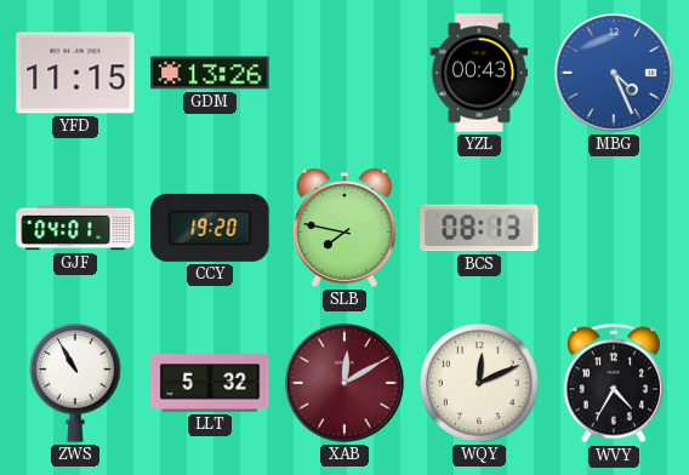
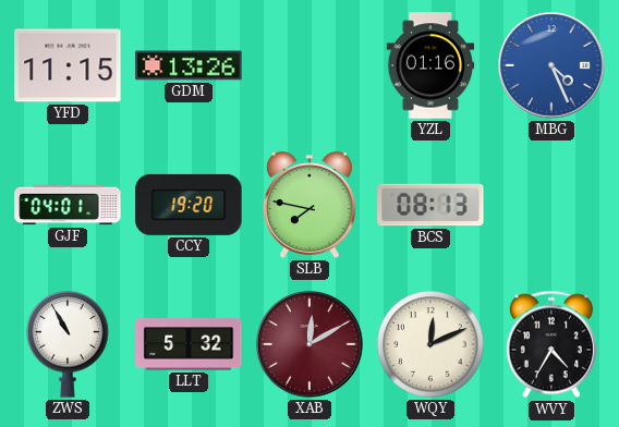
YZL: 00:43 -> 01:16 (430, 65)
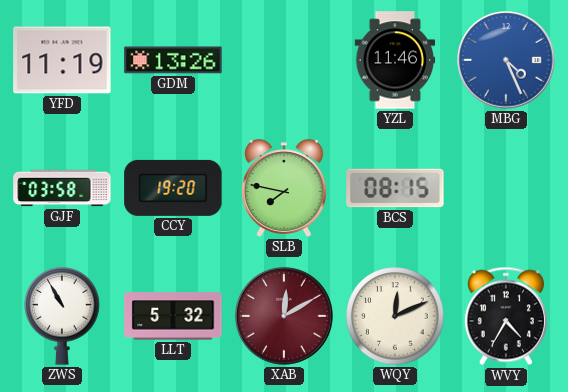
YFD: 11:15 -> 11:19 (62, 60)
YZL: 01:16 -> 11:46 (395, 60)
GJF: 04:01 -> 03:58 (62, 188)
BCS: 08:13 -> 08:15 (395, 188)
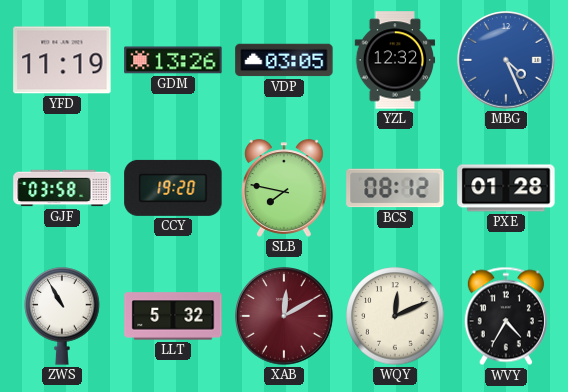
VDP: none -> 03:05 (284, 60)
YZL: 11:46 -> 12:32 (395, 60)
BCS: 08:15 -> 08:12 (395, 188)
PXE: none -> 01:28 (506, 188)
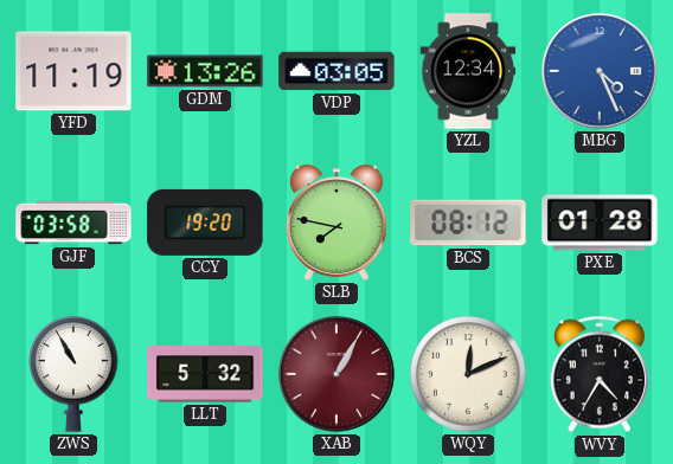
YZL: 12:32 -> 12:34 (468, 71)
XAB: 12:10 -> 1:05 (336, 374)
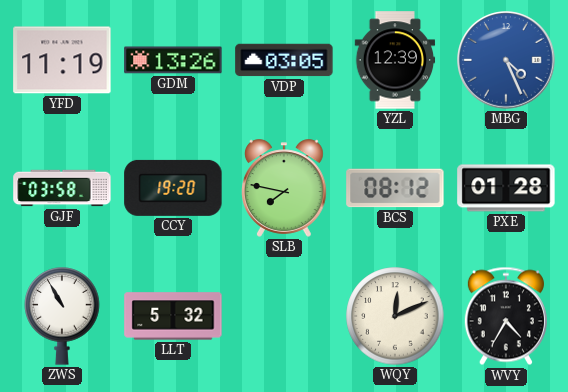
YZL: 12:34 -> 12:39 (395, 60)
XAB: 1:05 -> none (336, 374)
